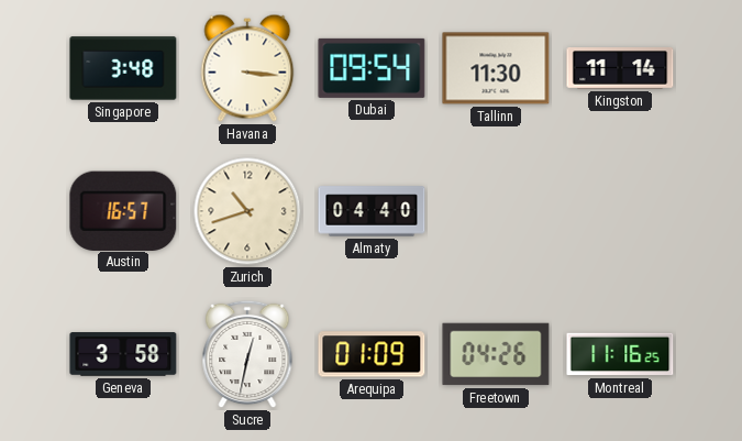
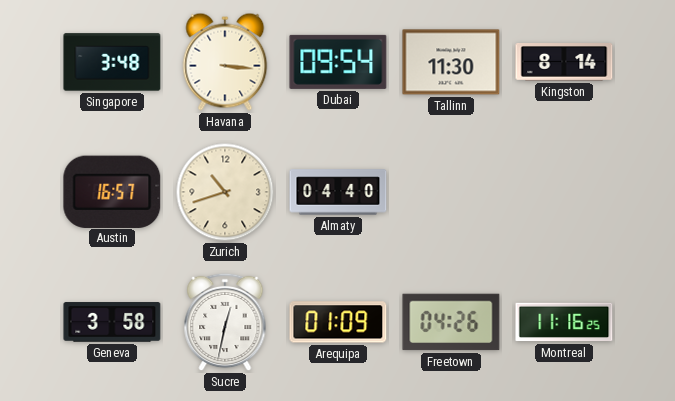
Kingston: 11:14 -> 8:14 (564, 63)
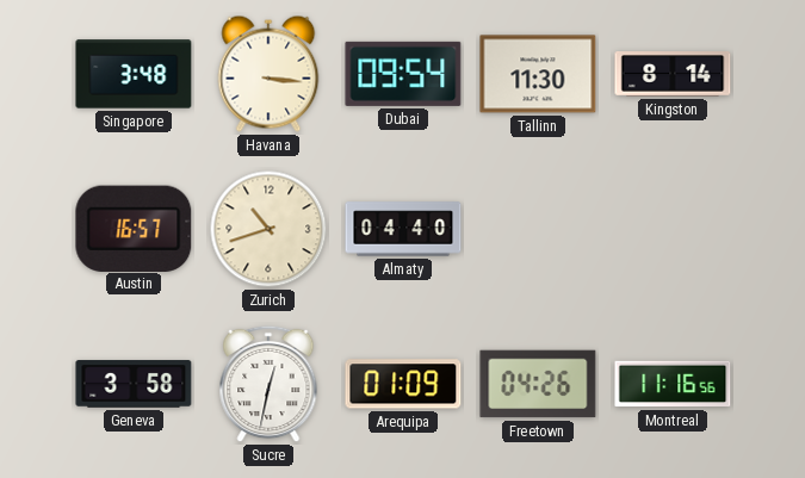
Montreal: 11:16:25 -> 11:16:56 (673, 384)
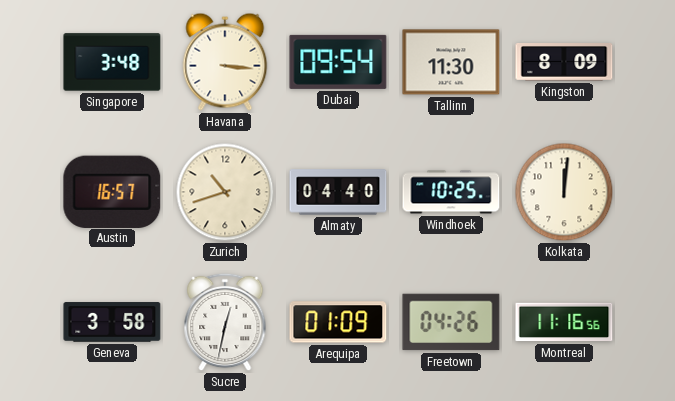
Kingston: 8:14 -> 8:09 (564, 63)
Windhoek: none -> 10:25 (451, 192)
Kolkata: none -> 12:01 (564, 192)
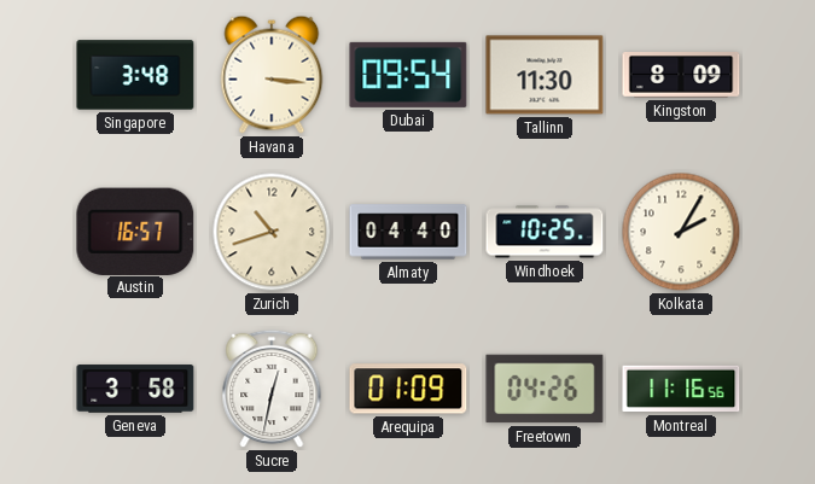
Kolkata: 12:01 -> 2:05 (681, 232)
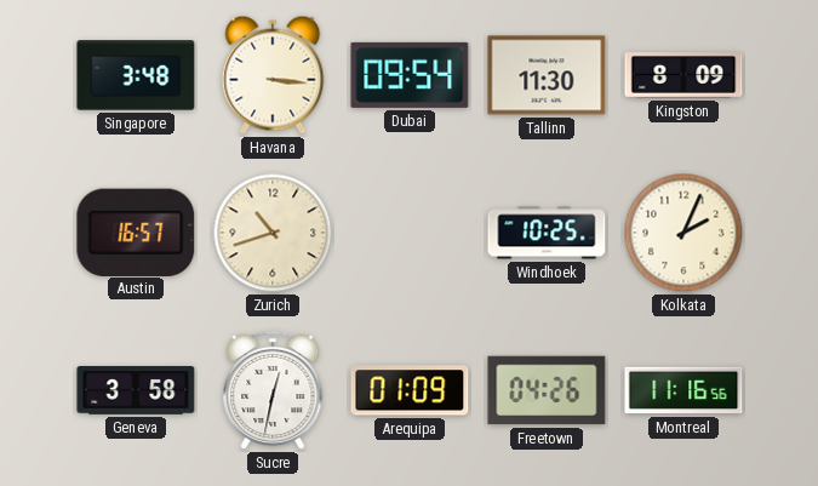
Almaty: 04:40 -> none (408, 232)
Kolkata: 2:05 -> 2:04 (683, 233)
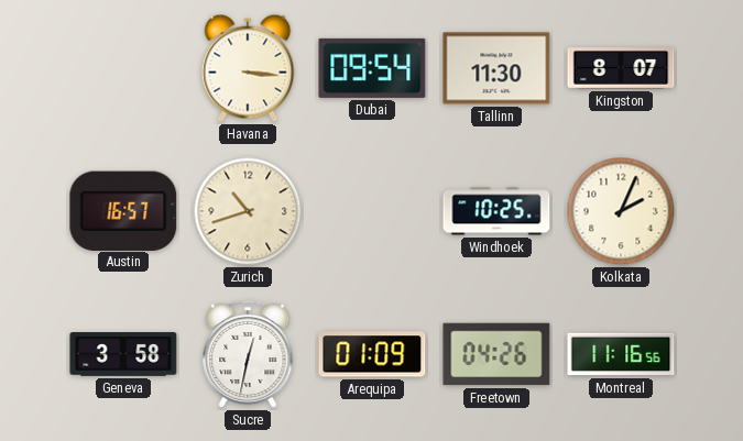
Singapore: 3:48 -> none (136, 75)
Kingston: 8:09 -> 8:07 (621, 69)
